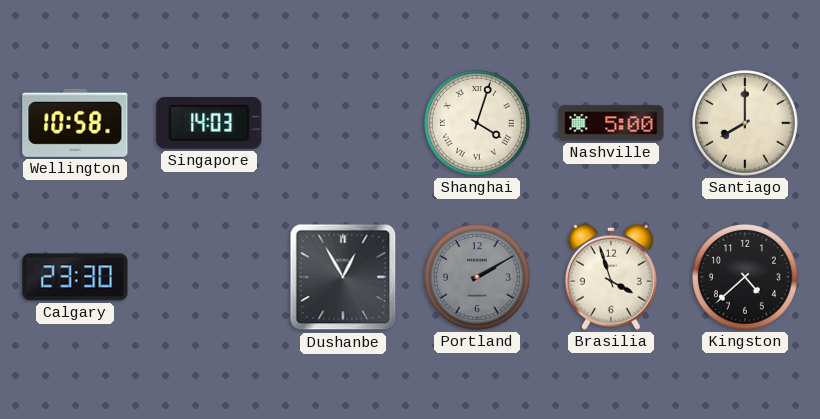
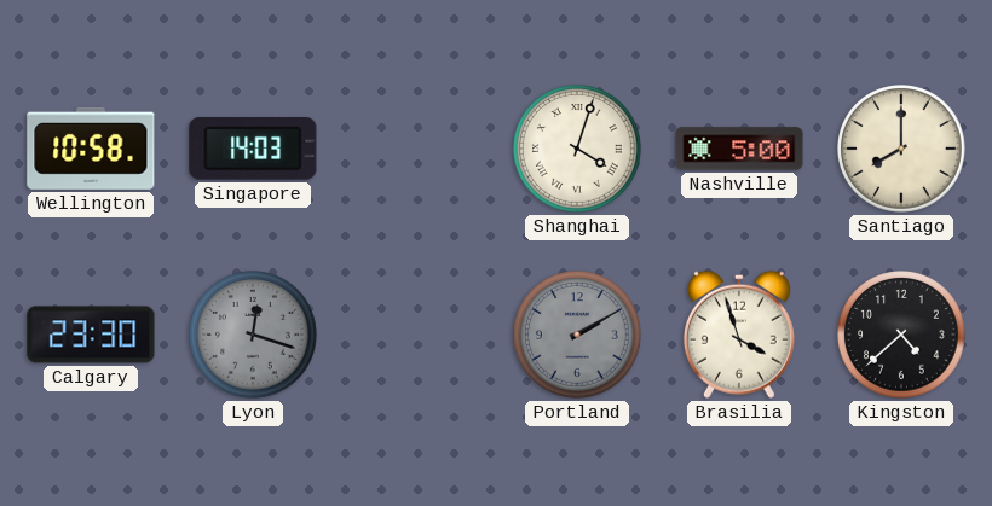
Lyon: none -> 12:18 (254, 336)
Dushanbe: 12:55 -> none (343, 277)
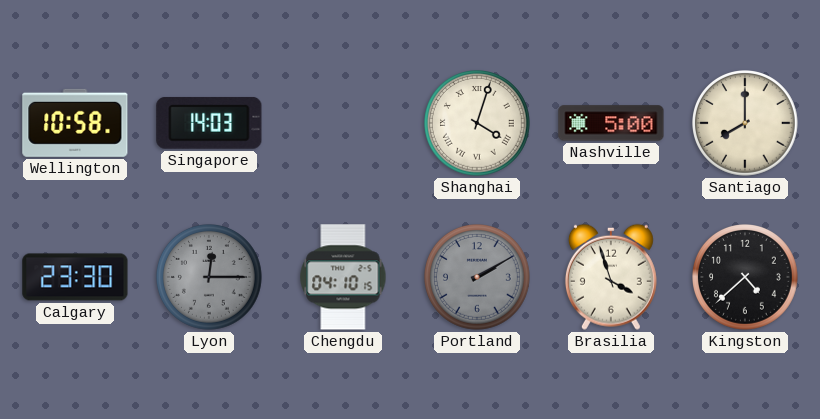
Lyon: 12:18 -> 12:15 (210, 278)
Chengdu: none -> 04:10 (343, 277)
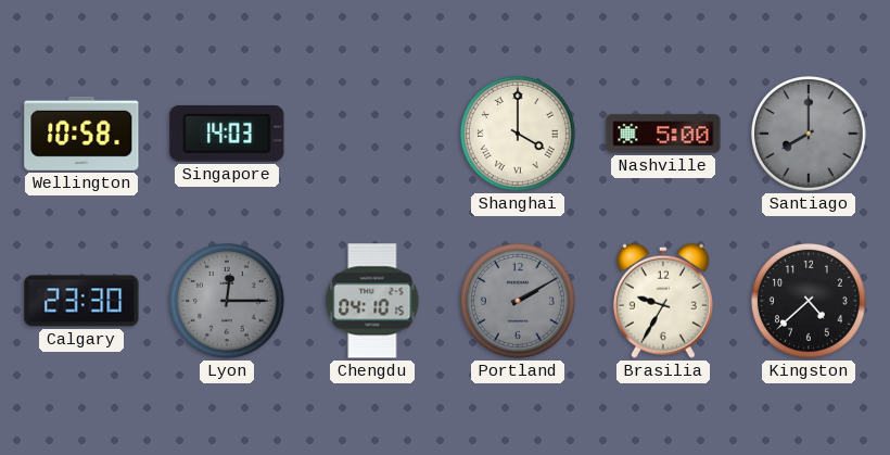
Shanghai: 4:03 -> 4:00 (519, 135)
Santiago dial: cream -> grey (810, 135)
Brasilia: 3:57 -> 9:35 (663, 301)
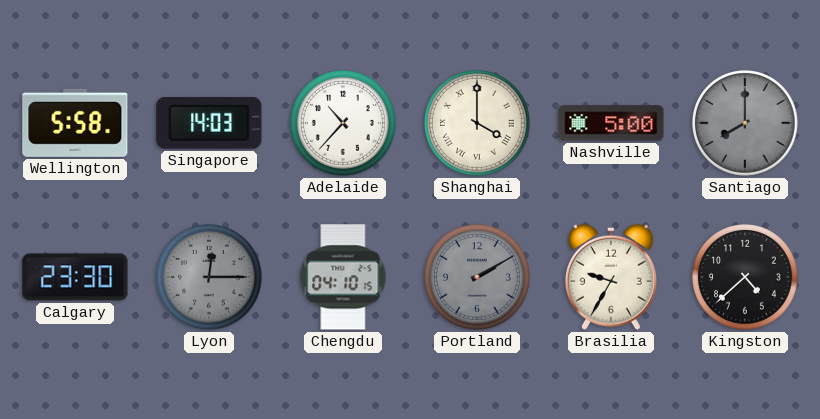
Wellington: 10:58 -> 5:58 (75, 123)
Adelaide: none -> 10:37 (344, 124)
